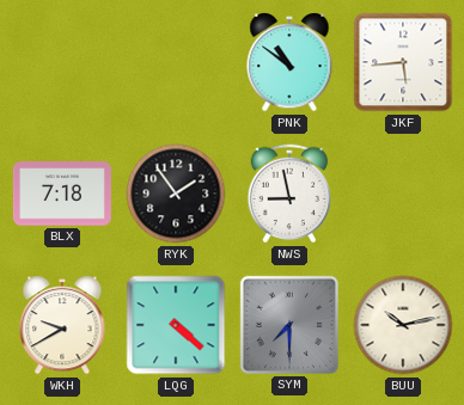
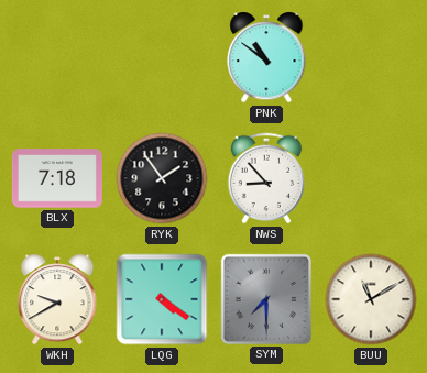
JKF: 5:44 -> none (403, 62)
NWS: 8:58 -> 8:53 (266, 178)
LQG: 4:22 -> 4:21 (162, 299)
BUU: 10:13 -> 11:10 (371, 299)
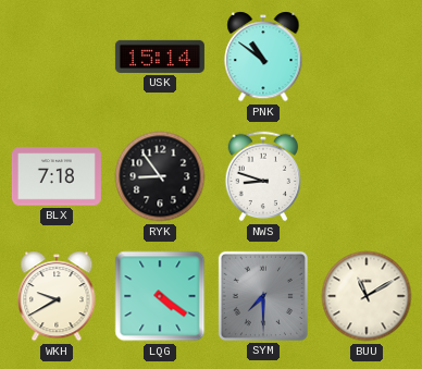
USK: none -> 15:14 (160, 57)
RYK: 1:54 -> 8:54 (160, 176)
NWS: 8:53 -> 8:48 (263, 176)
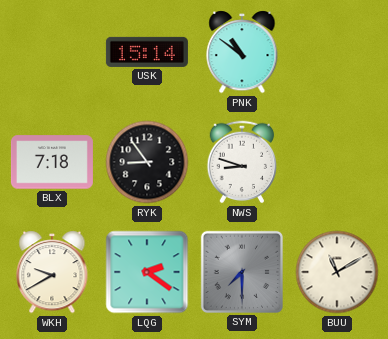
LQG: 4:21 -> 2:21 (147, 272)
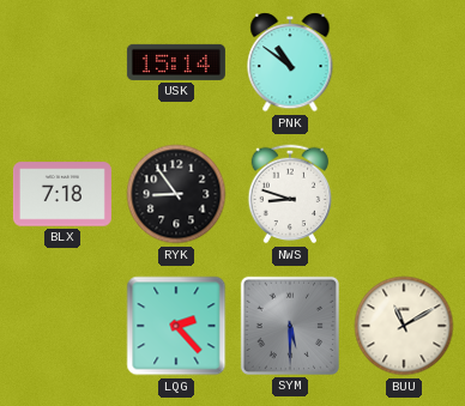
WKH: 9:40 -> none (52, 272)
LQG: 2:21 -> 2:23 (176, 326)
SYM: 7:30 -> 5:30 (290, 326)
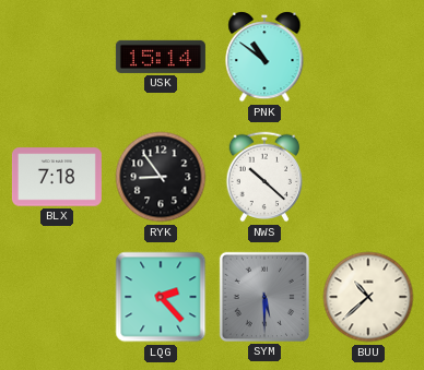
NWS: 8:48 -> 10:22 (264, 177)
BUU: 11:10 -> 10:38 (368, 297)
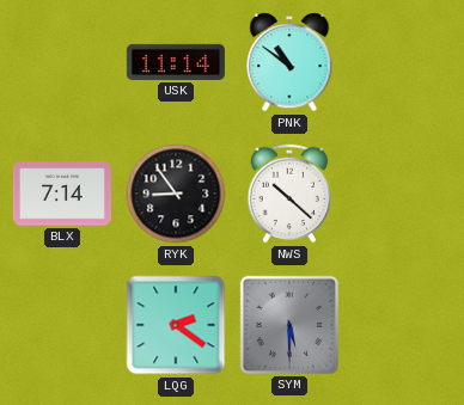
USK: 15:14 -> 11:14 (176, 62)
BLX: 7:18 -> 7:14 (62, 194)
LQG: 2:23 -> 2:21 (176, 325)
BUU: 10:38 -> none (368, 297)
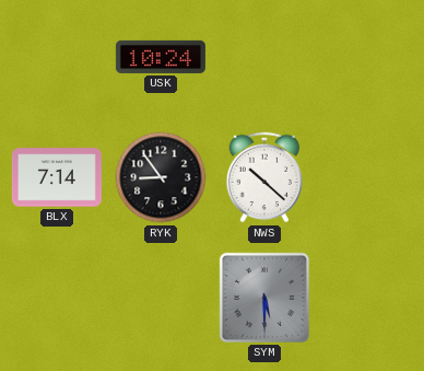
USK: 11:14 -> 10:24 (161, 57)
PNK: 10:51 -> none (289, 62)
LQG: 2:21 -> none (176, 325)
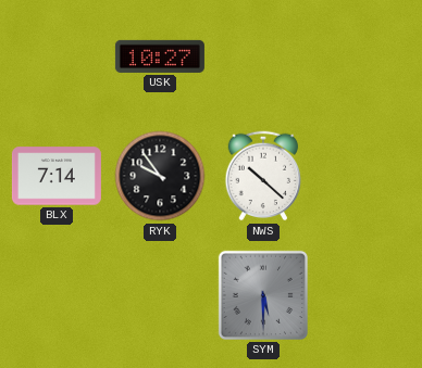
USK: 10:24 -> 10:27 (160, 56)
RYK: 8:54 -> 9:54 (160, 176)
